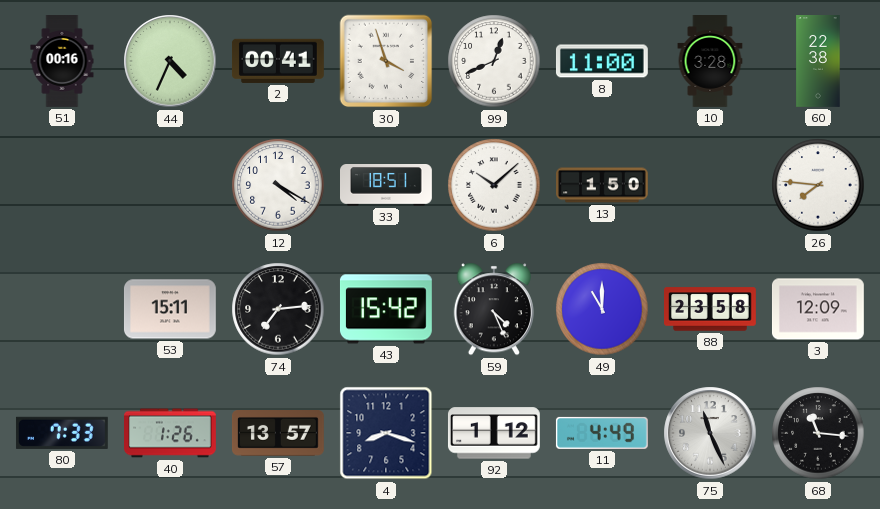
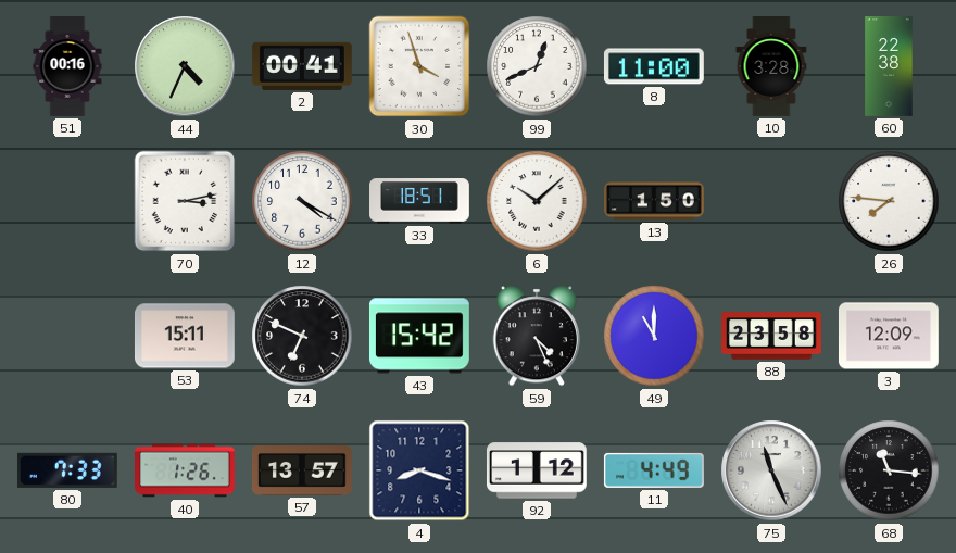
70: none -> 3:13 (185, 201)
74: 7:14 -> 6:49 (302, 336)
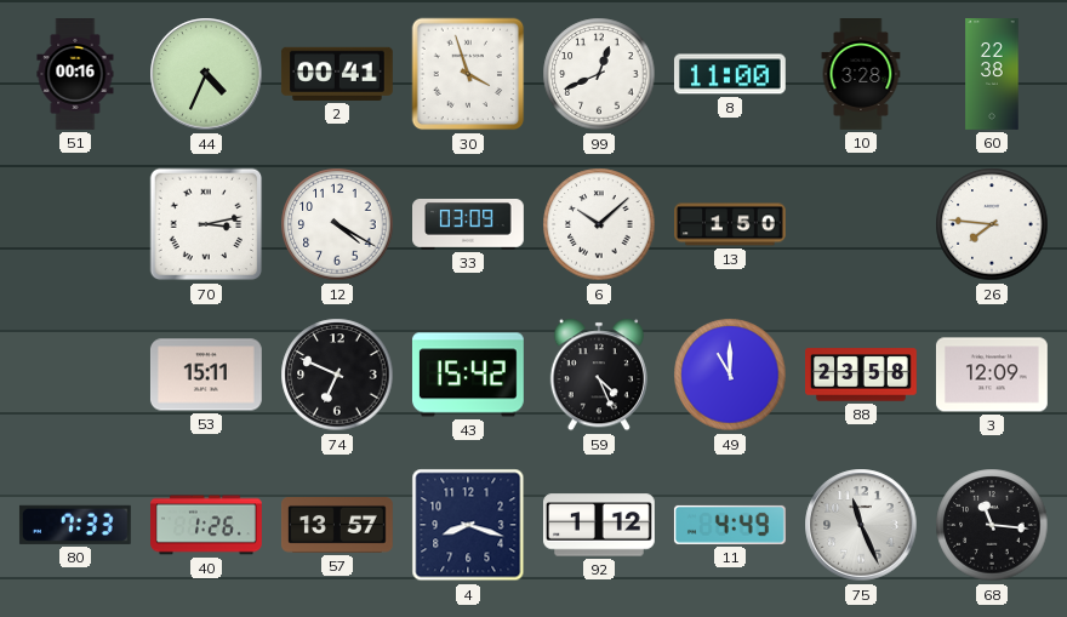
33: 18:51 -> 03:09 (469, 225)
